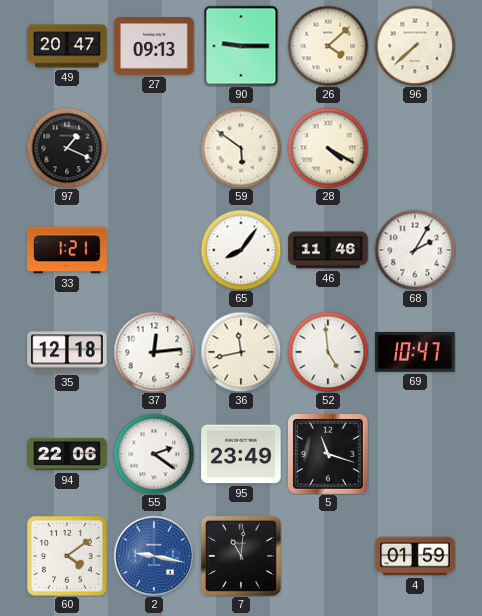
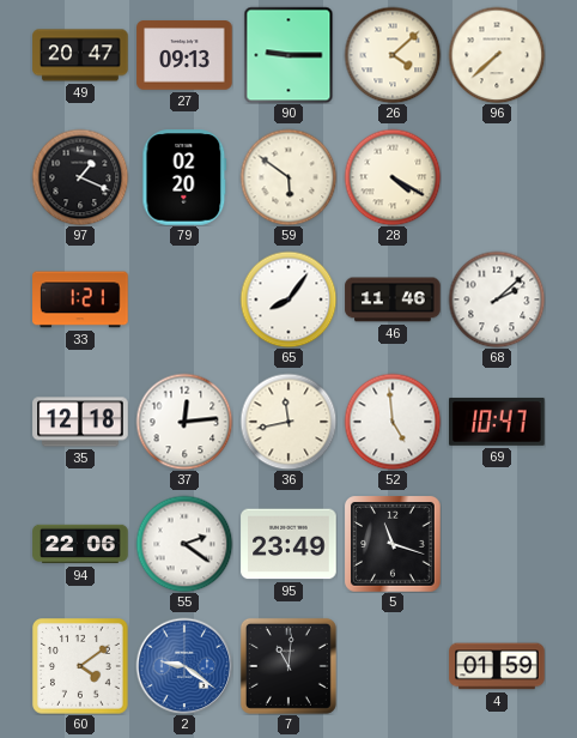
79: none -> 02:20 (184, 177)
68: 2:05 -> 2:08 (497, 300)
2: 9:17 -> 9:21 (184, 666)
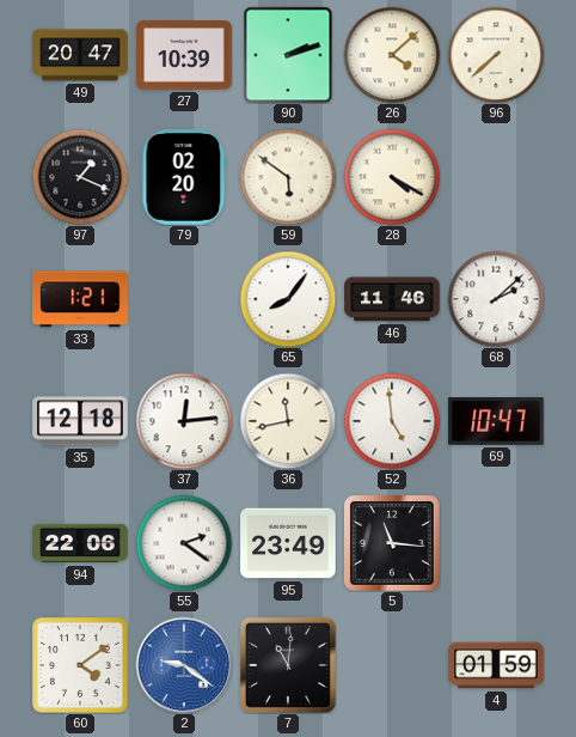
27: 09:13 -> 10:39 (184, 55)
90: 9:15 -> 2:12 (288, 55)
5: 11:18 -> 11:16 (393, 544)
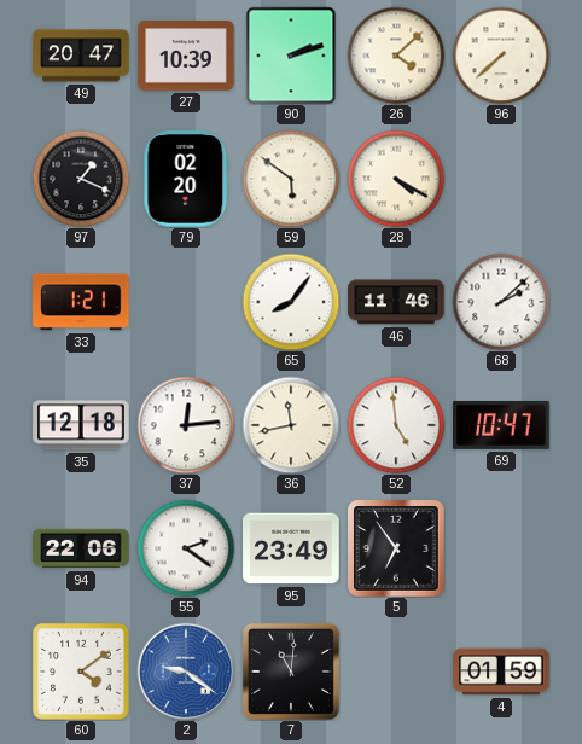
5: 11:16 -> 6:54 (397, 550)
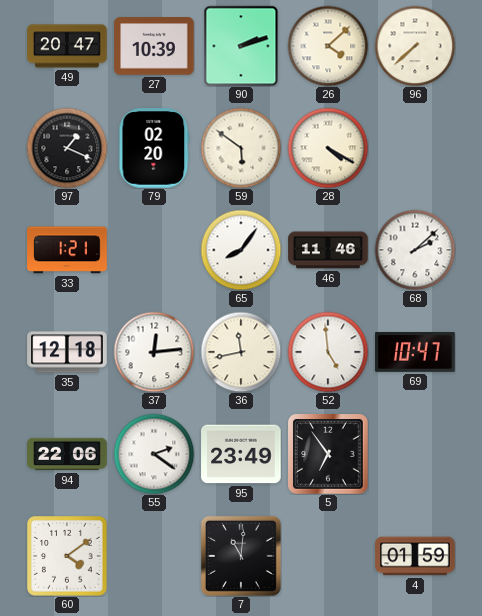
2: 9:21 -> none (186, 672)
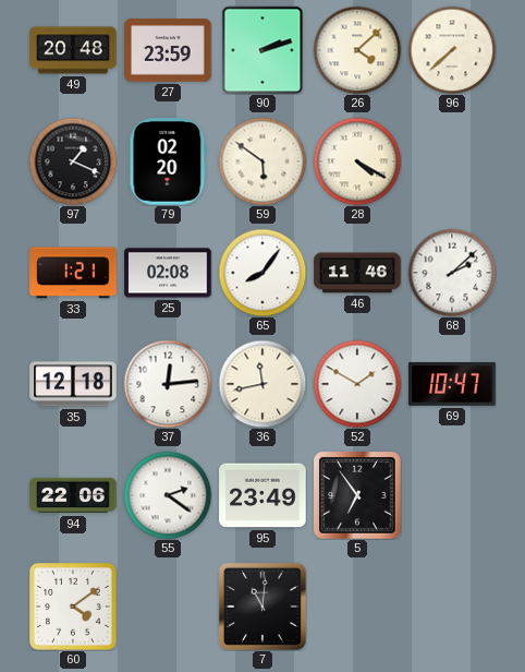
49: 20:47 -> 20:48 (73, 50)
27: 10:39 -> 23:59 (168, 50)
25: none -> 02:08 (168, 273)
52: 4:59 -> 1:50 (357, 384)
4: 01:59 -> none (415, 556)
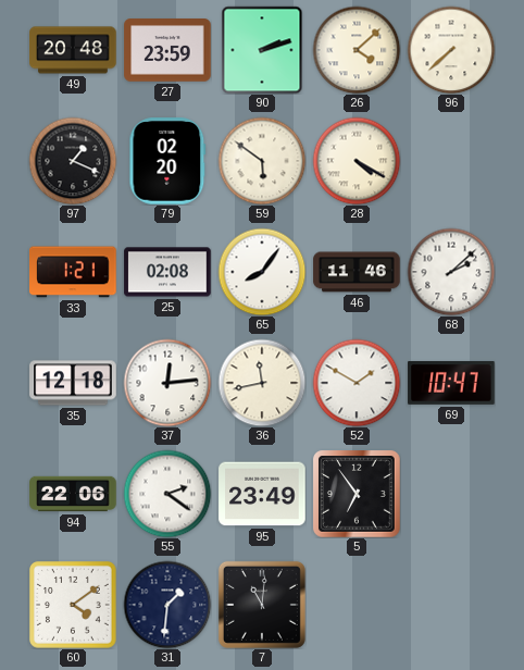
31: none -> 1:31 (167, 605)
